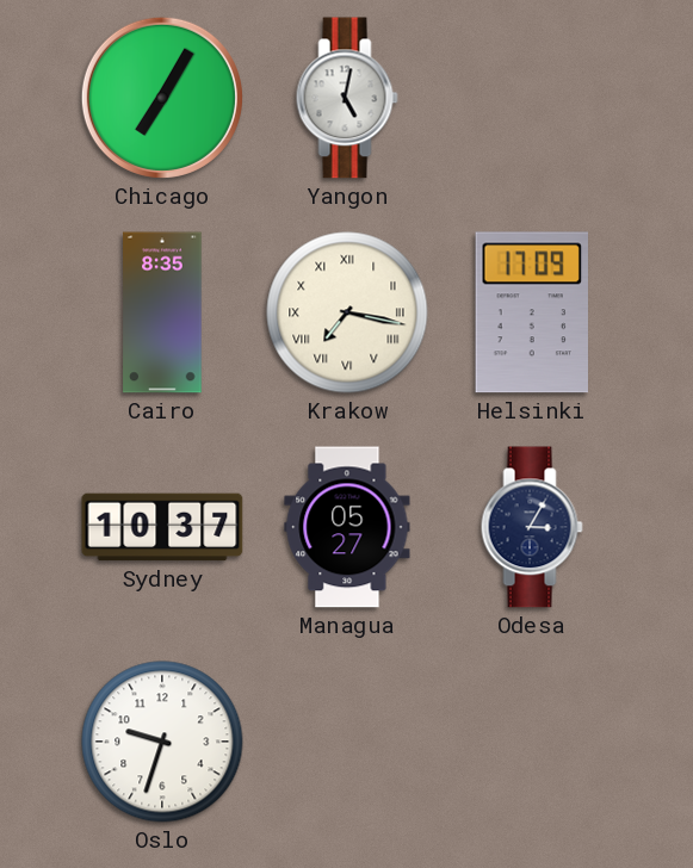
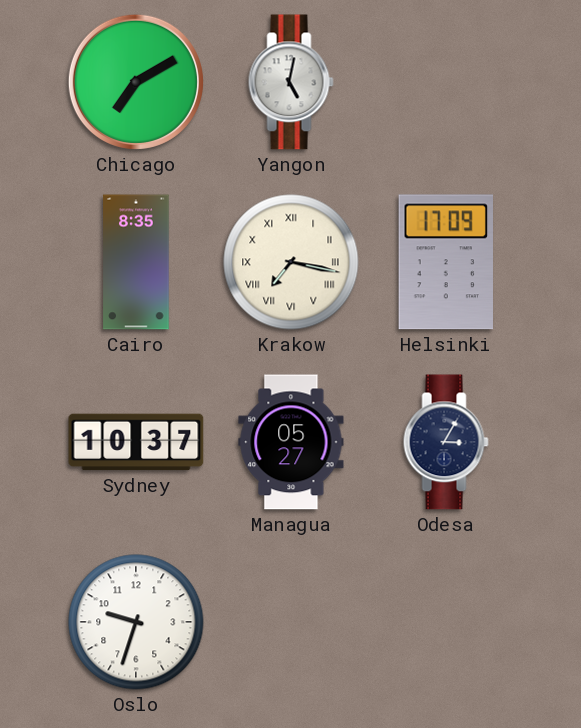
Chicago: 7:05 -> 7:10 (136, 82)
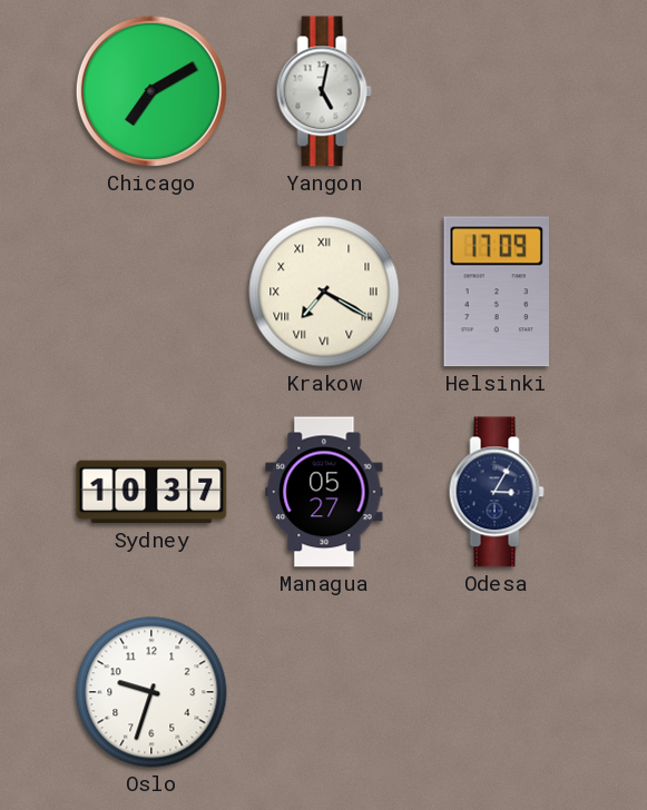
Cairo: 8:35 -> none (136, 262)
Krakow: 7:17 -> 7:20 (324, 292)
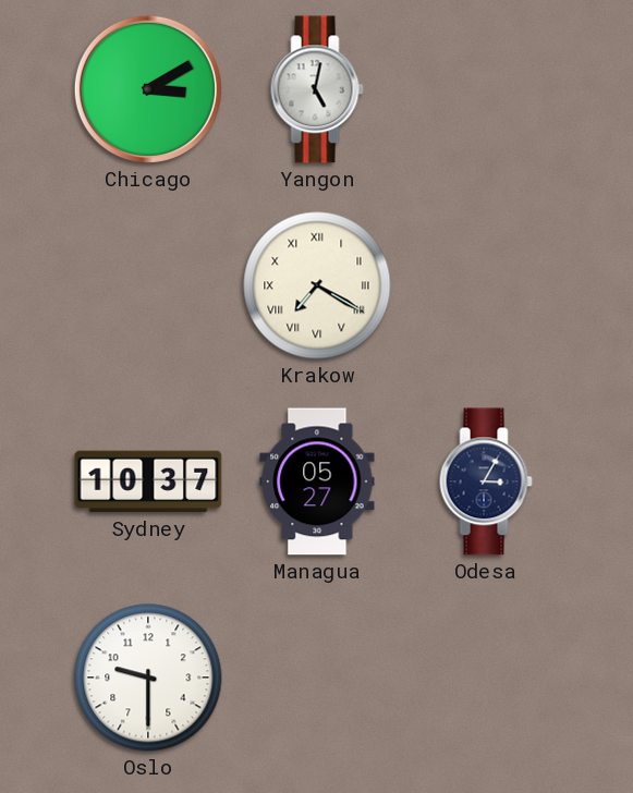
Chicago: 7:10 -> 3:10 (148, 89)
Helsinki: 17:09 -> none (496, 292)
Oslo: 9:33 -> 9:30 (148, 678)
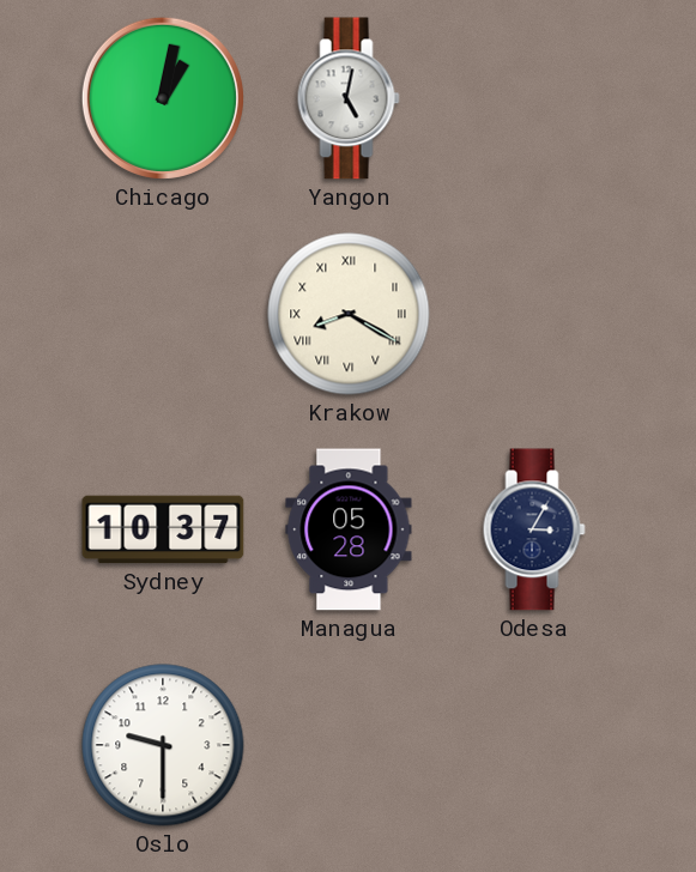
Chicago: 3:10 -> 1:02 (163, 98)
Krakow: 7:20 -> 8:20 (349, 314)
Managua: 05:27 -> 05:28 (349, 529)
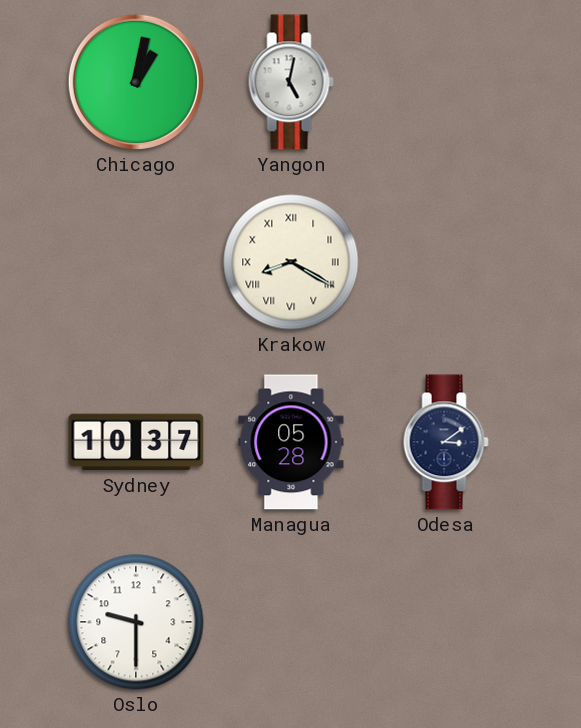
Odesa: 3:05 -> 3:09 (446, 442)
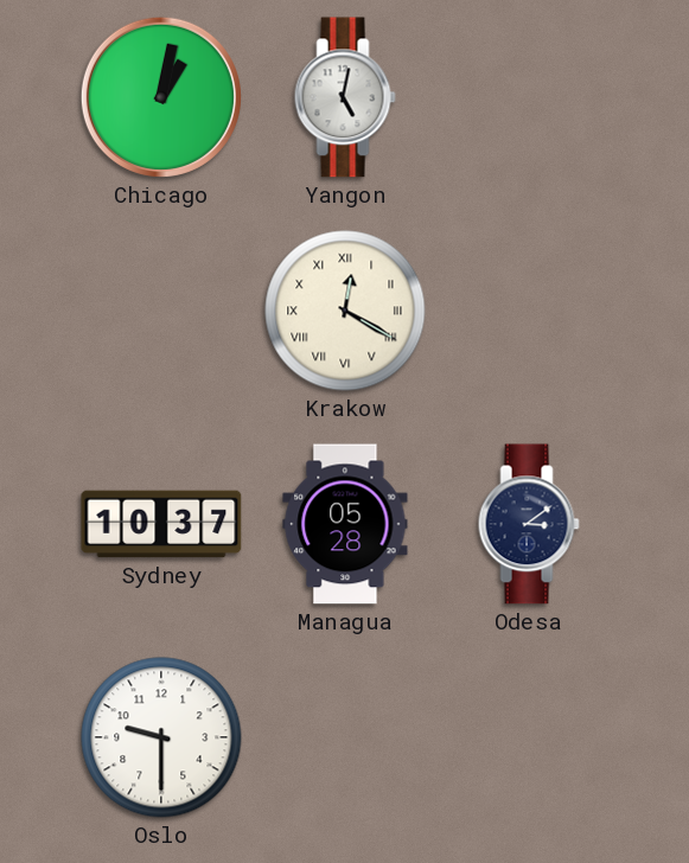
Krakow: 8:20 -> 12:20 (345, 311)
